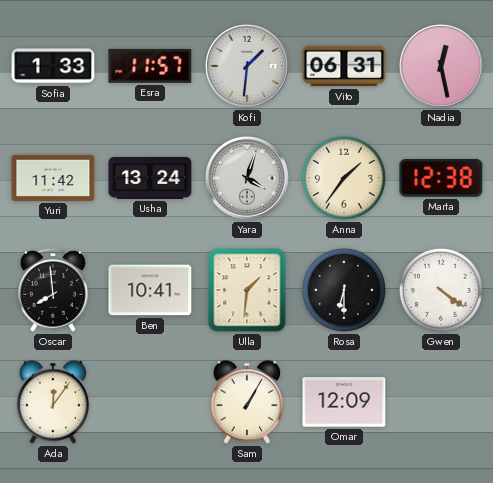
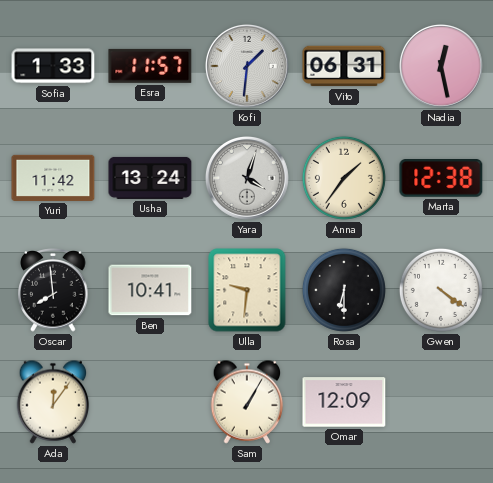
Ulla: 1:31 -> 9:31 (247, 290)
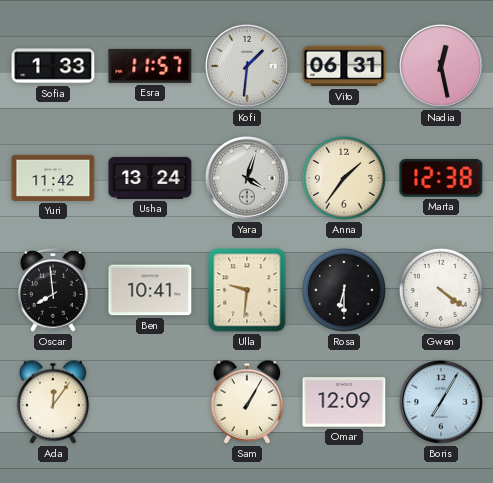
Boris: none -> 7:05 (441, 402)
